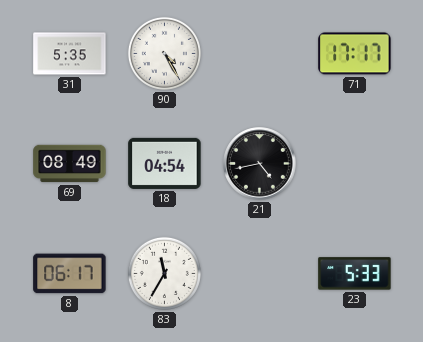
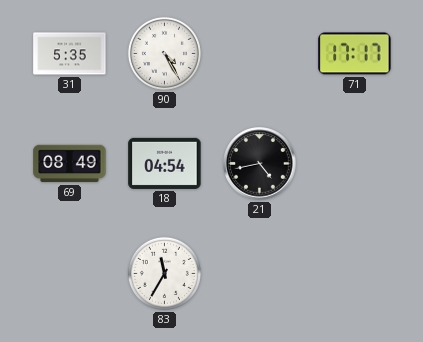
8: 06:17 -> none (70, 274)
23: 5:33 -> none (355, 274)
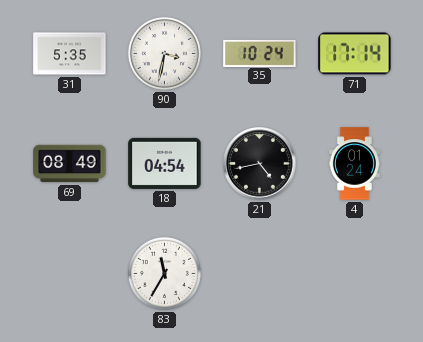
90: 4:25 -> 3:32 (164, 53)
35: none -> 10:24 (260, 53)
71: 17:17 -> 17:14 (355, 54)
4: none -> 01:24 (354, 164)
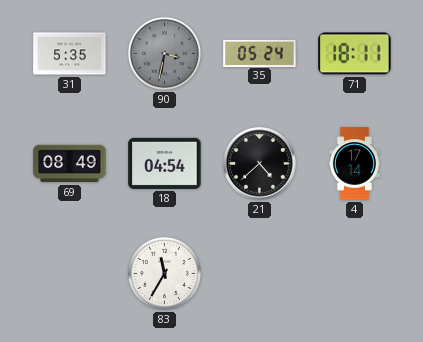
90 dial: white -> grey (164, 53)
35: 10:24 -> 05:24 (260, 53)
71: 17:14 -> 18:11 (355, 54)
21: 4:43 -> 4:38 (260, 164)
4: 01:24 -> 17:14 (354, 164)
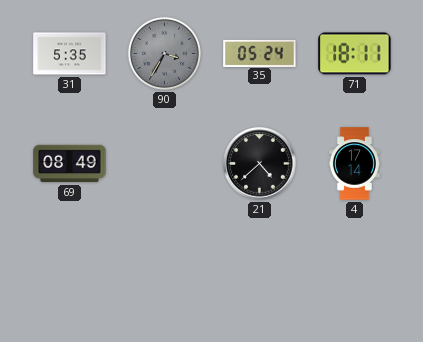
90: 3:32 -> 3:35 (164, 53)
18: 04:54 -> none (165, 163)
83: 11:35 -> none (164, 273)
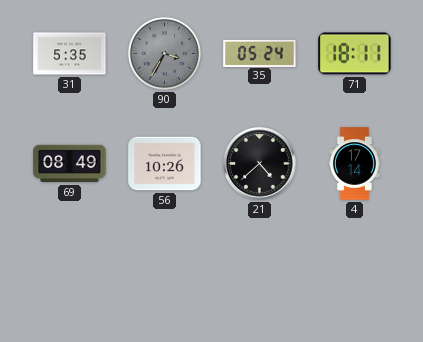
56: none -> 10:26 (165, 164)
